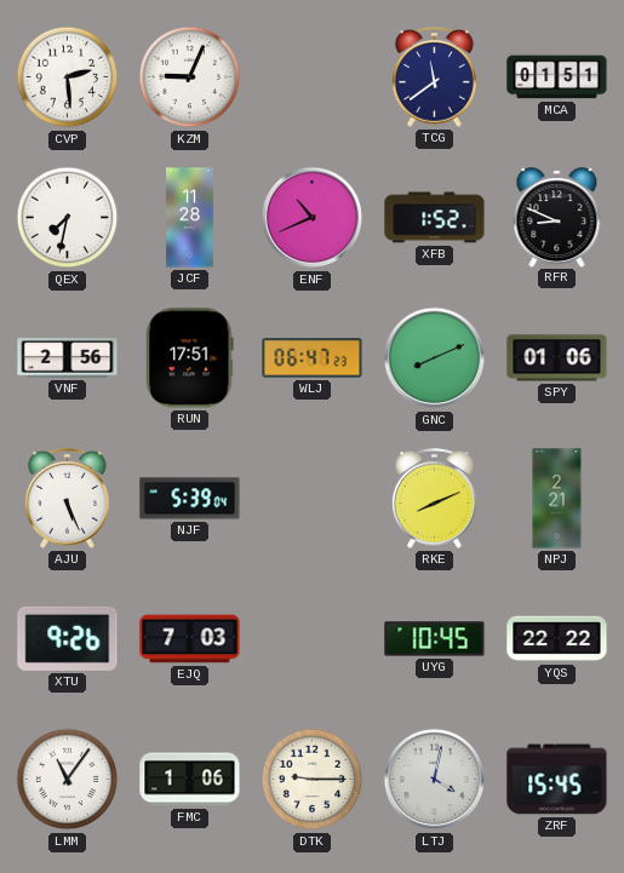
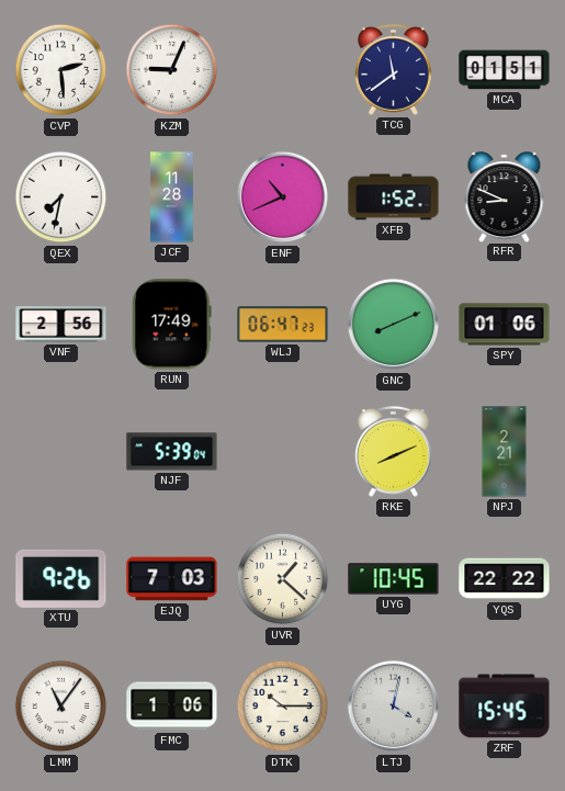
RUN: 17:51 -> 17:49 (172, 325)
AJU: 5:26 -> none (68, 498)
UVR: none -> 1:22 (283, 579)
DTK: 9:15 -> 10:15 (283, 707)
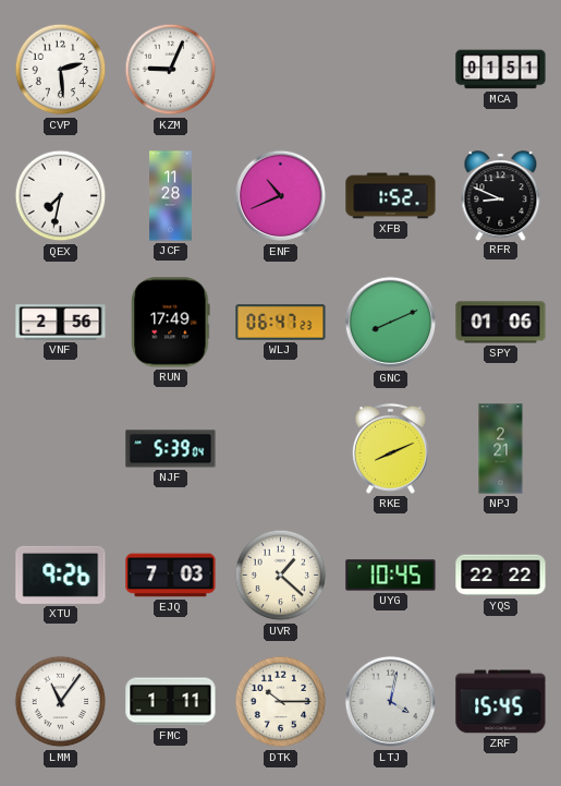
TCG: 11:39 -> none (394, 69)
FMC: 1:06 -> 1:11 (171, 702)
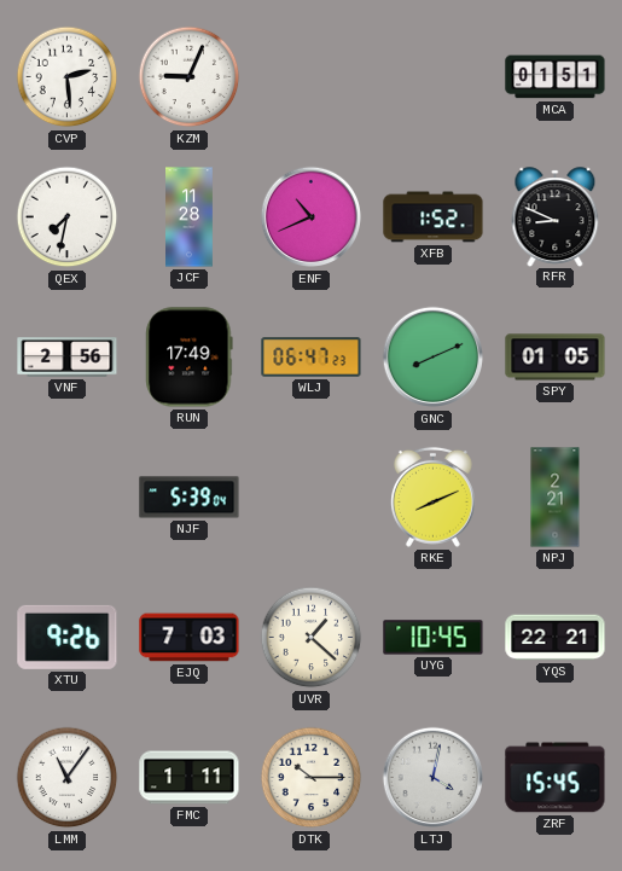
SPY: 01:06 -> 01:05 (556, 358)
YQS: 22:22 -> 22:21 (556, 638)
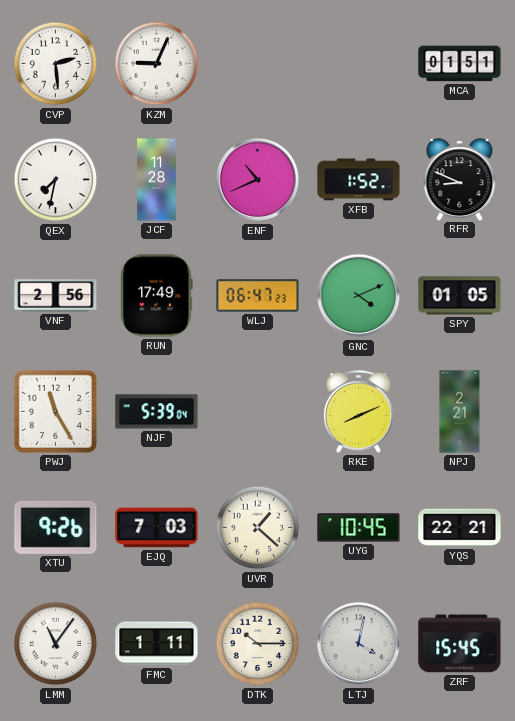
GNC: 8:11 -> 4:11 (359, 296)
PWJ: none -> 11:25 (55, 411)
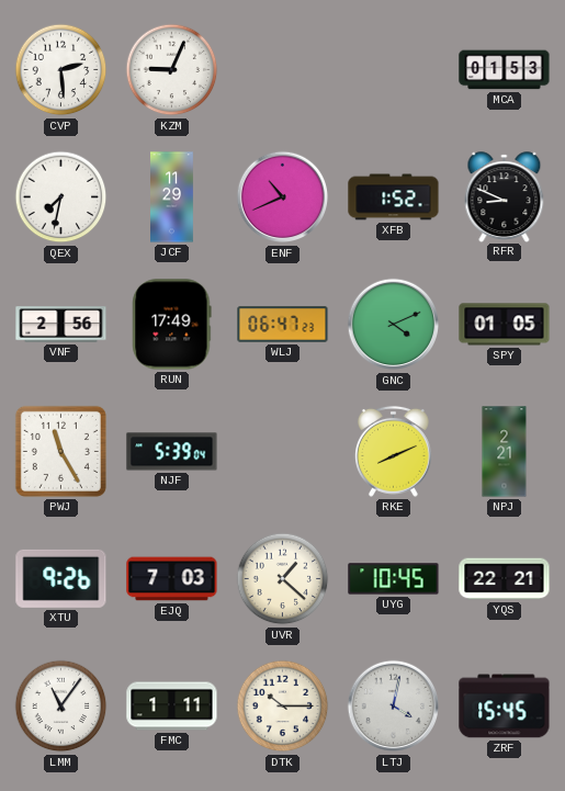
MCA: 01:51 -> 01:53 (505, 70)
JCF: 11:28 -> 11:29 (172, 197)
